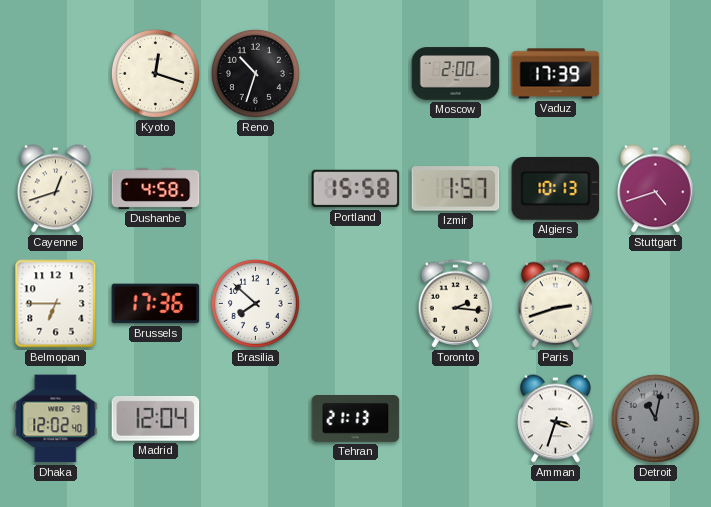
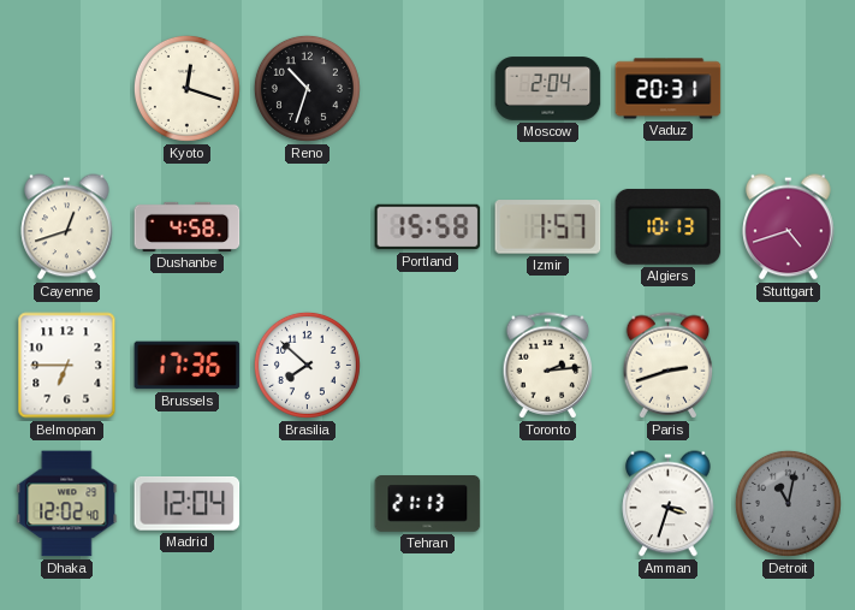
Moscow: 2:00 -> 2:04 (548, 89)
Vaduz: 17:39 -> 20:31 (669, 89)
Toronto: 2:16 -> 2:14 (548, 366)
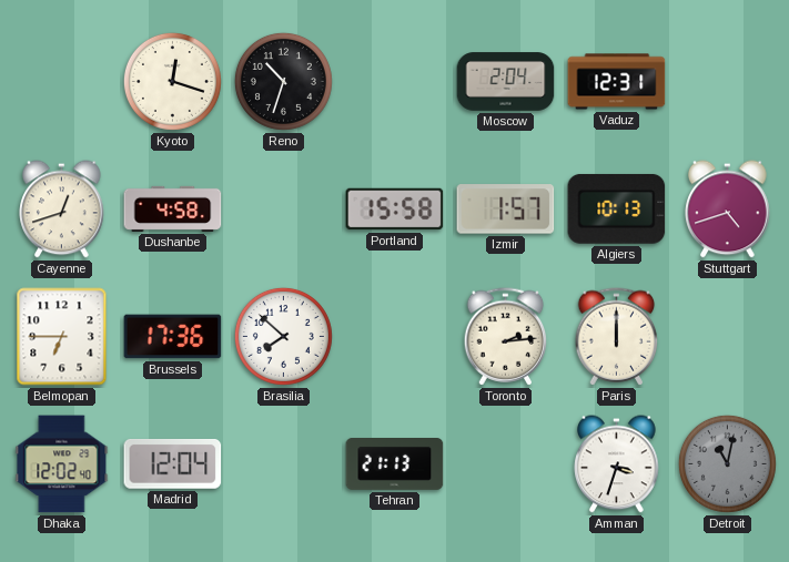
Vaduz: 20:31 -> 12:31 (617, 82)
Paris: 2:42 -> 12:00 (617, 337)
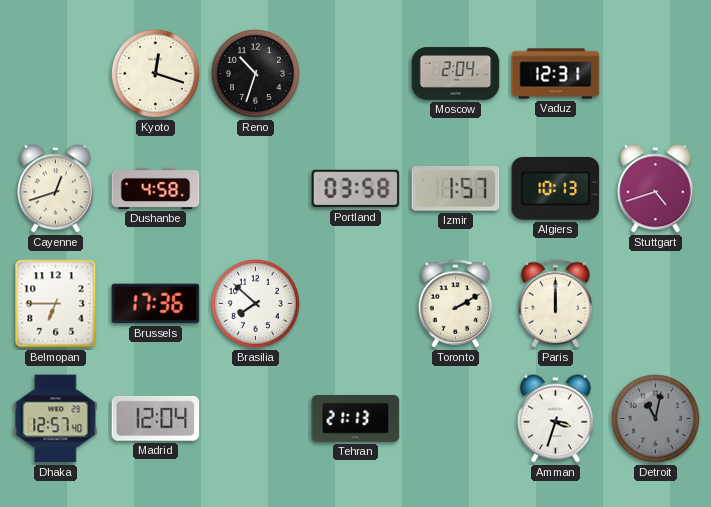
Portland: 15:58 -> 03:58 (356, 189)
Toronto: 2:14 -> 2:10 (456, 304)
Dhaka: 12:02 -> 12:57 (56, 419)
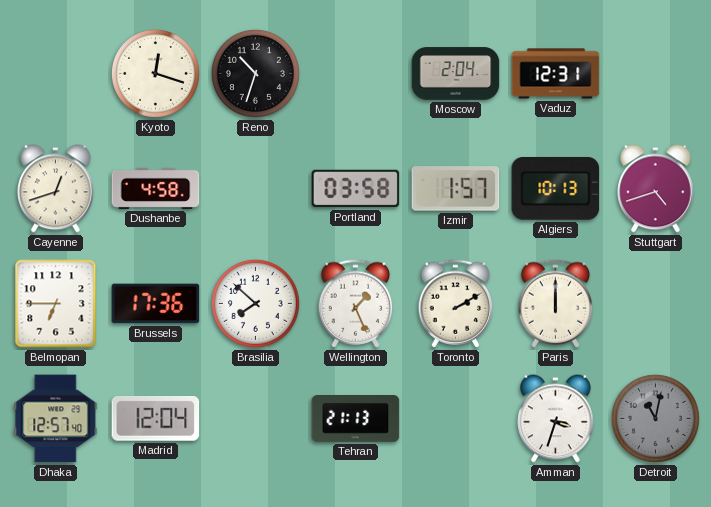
Wellington: none -> 1:26 (356, 304)
